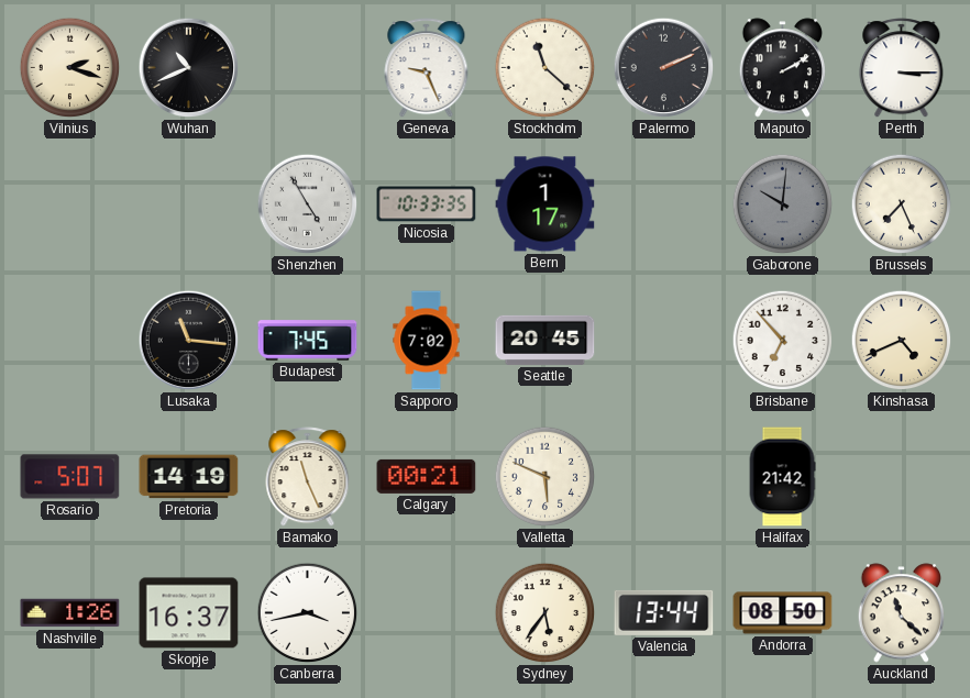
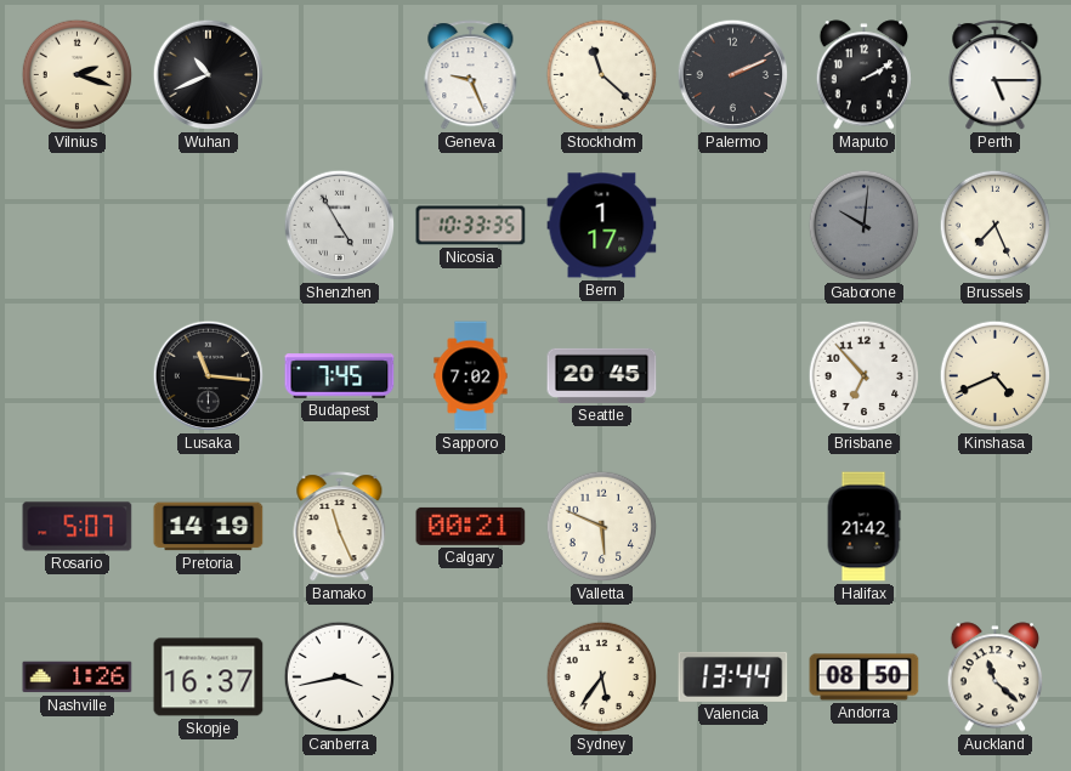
Perth: 3:15 -> 5:15 (996, 75)
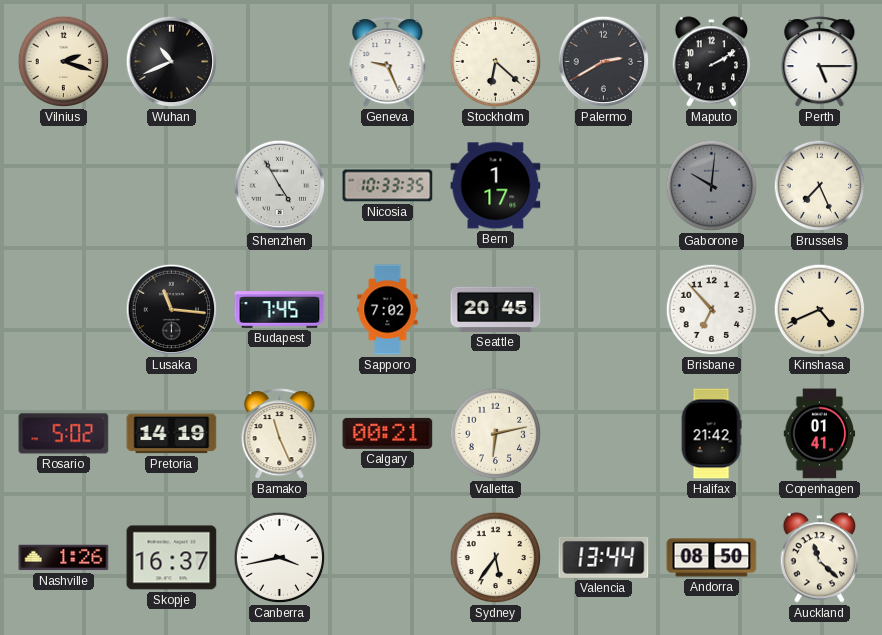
Stockholm: 11:22 -> 6:22 (496, 62)
Palermo: 2:11 -> 2:40 (604, 62)
Rosario: 5:07 -> 5:02 (64, 434)
Valletta: 5:49 -> 6:13 (496, 434)
Copenhagen: none -> 01:41 (820, 434)
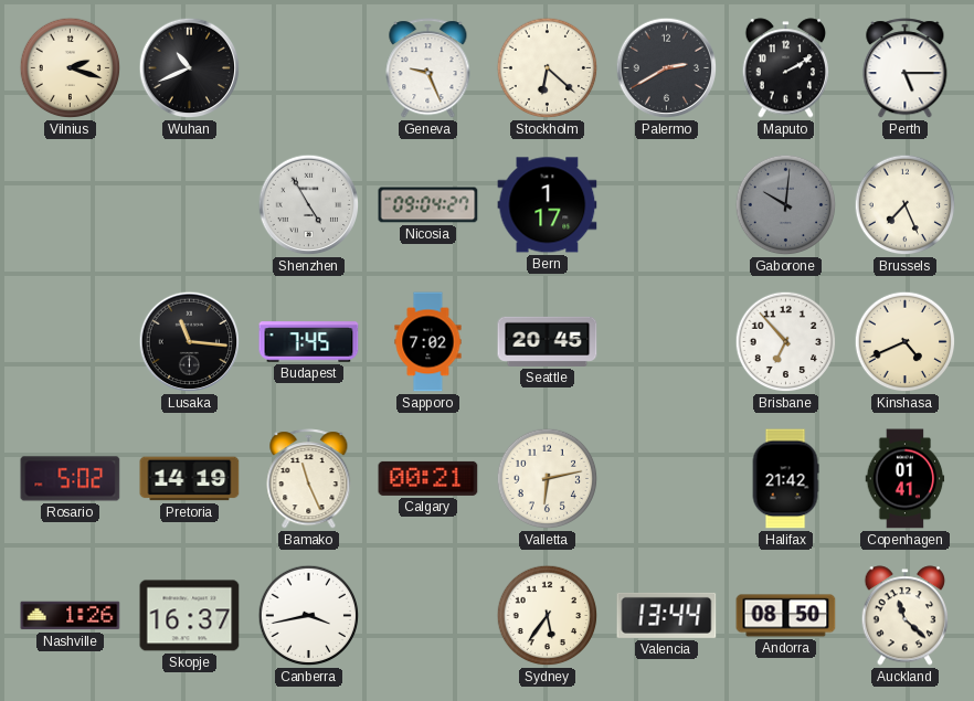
Nicosia: 10:33 -> 09:04 (428, 205)
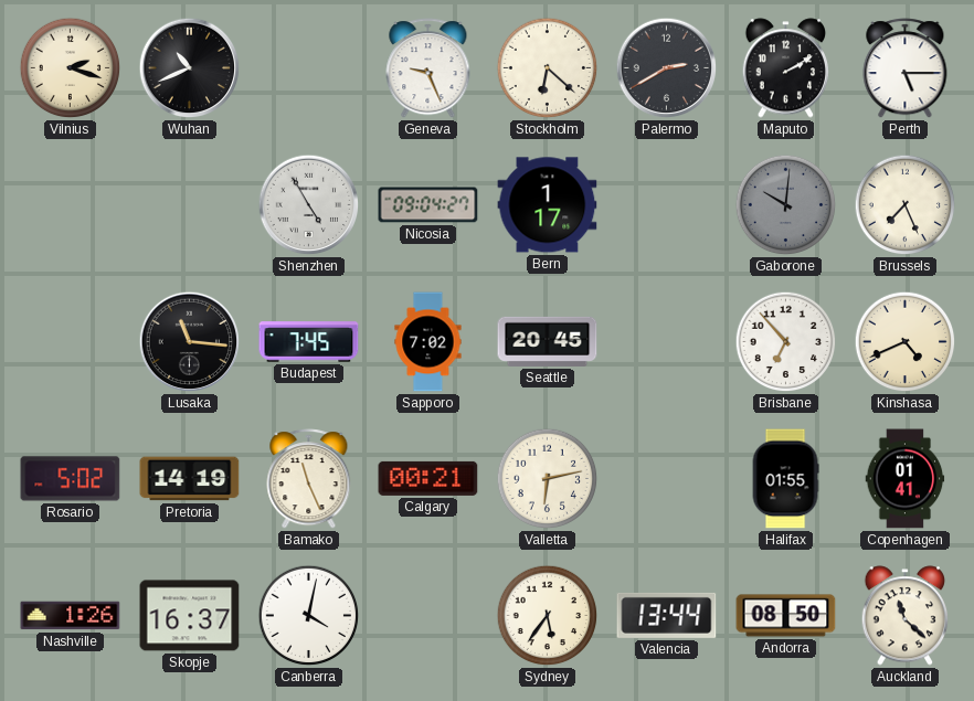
Halifax: 21:42 -> 01:55 (785, 479)
Canberra: 3:43 -> 4:02 (309, 616)
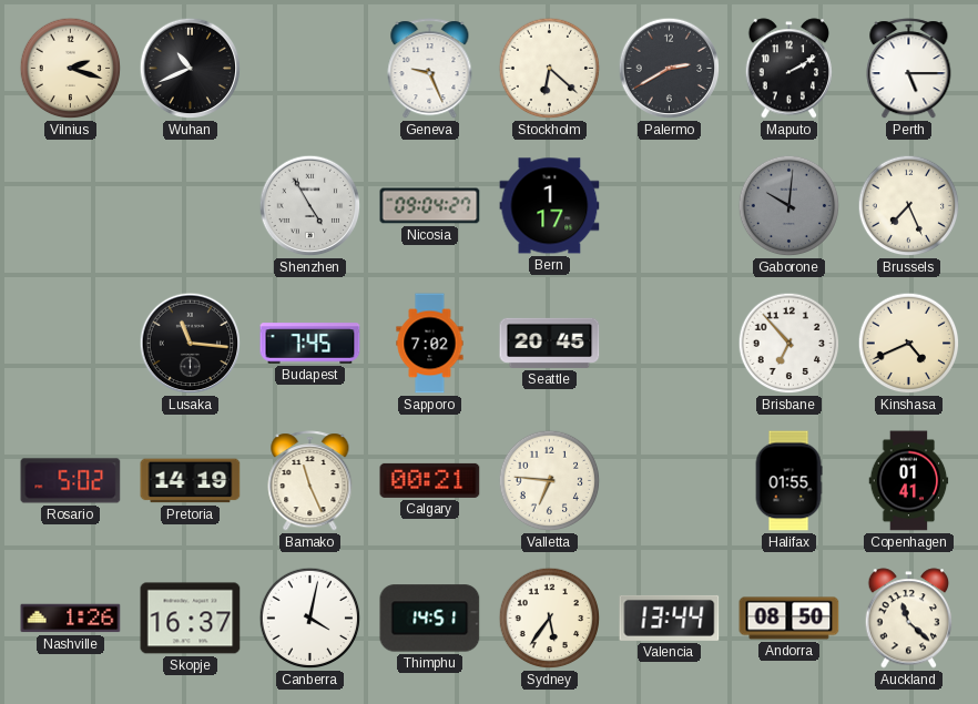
Valletta: 6:13 -> 6:46 (550, 481)
Thimphu: none -> 14:51 (430, 619)
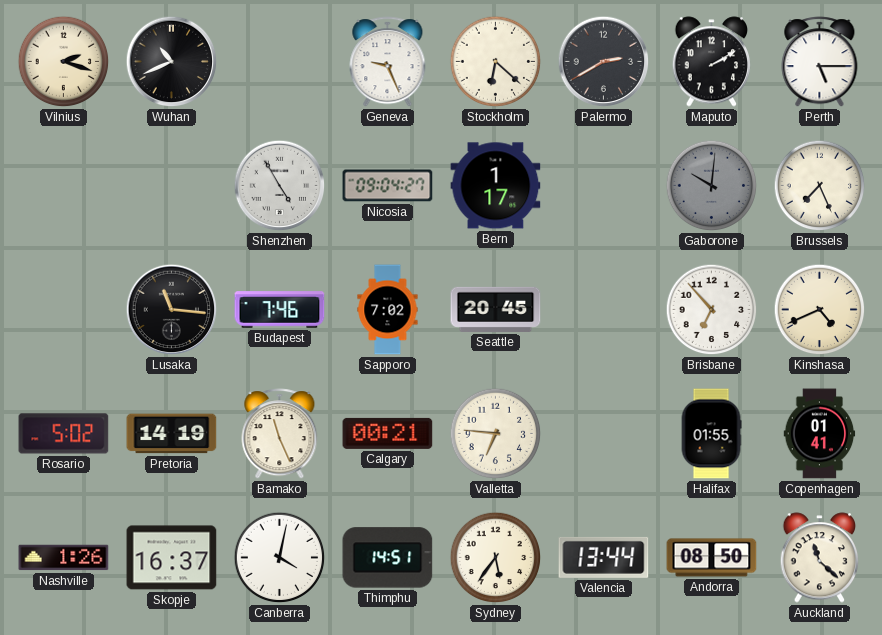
Budapest: 7:45 -> 7:46 (280, 310)
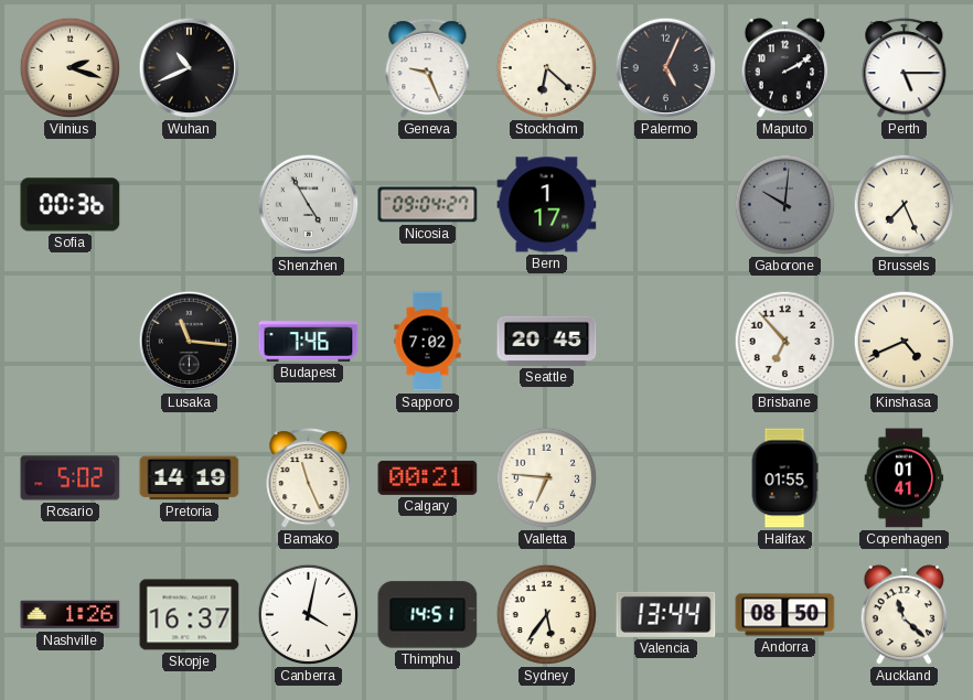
Palermo: 2:40 -> 5:04 (666, 68)
Sofia: none -> 00:36 (71, 205)
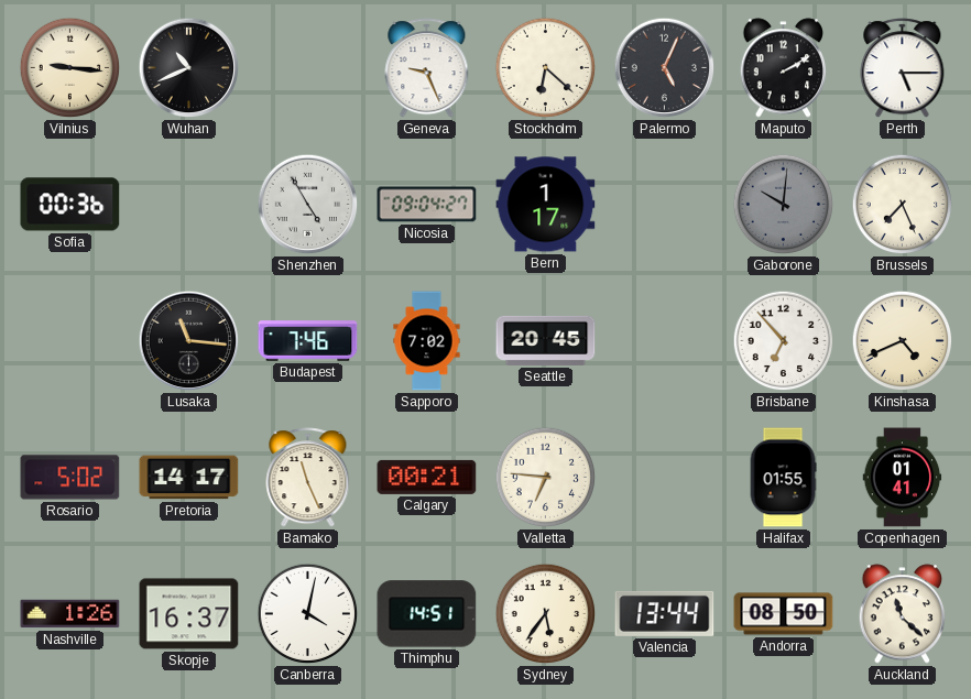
Vilnius: 2:18 -> 9:16 (70, 68)
Pretoria: 14:19 -> 14:17 (189, 478)
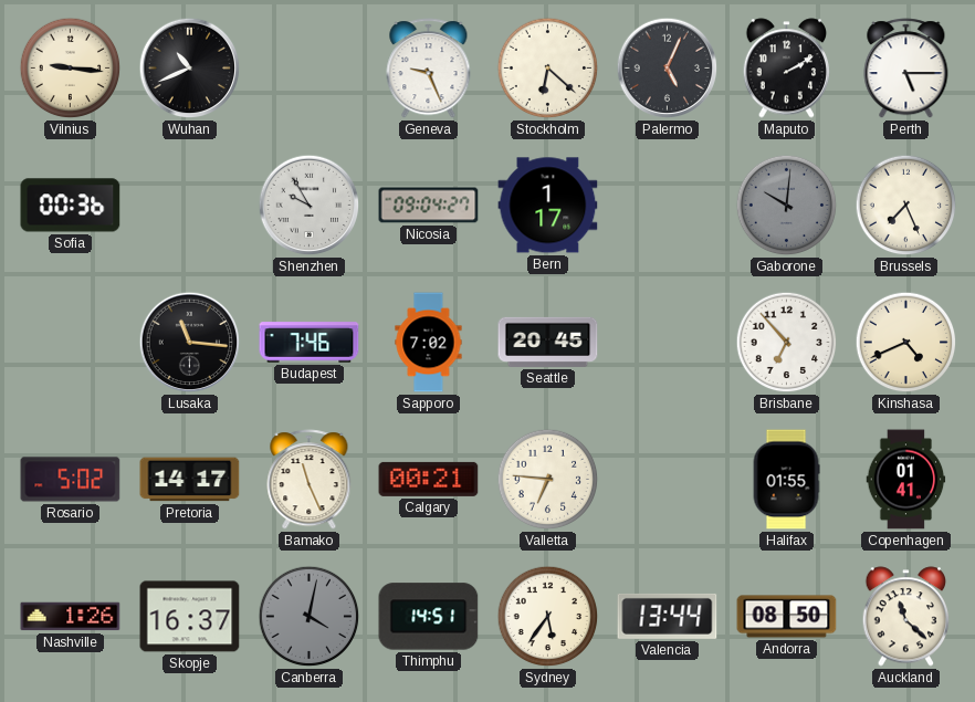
Shenzhen: 4:55 -> 9:55 (310, 206)
Canberra dial: white -> grey (310, 617)
